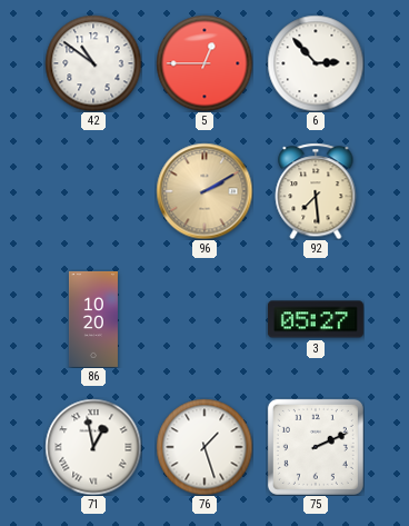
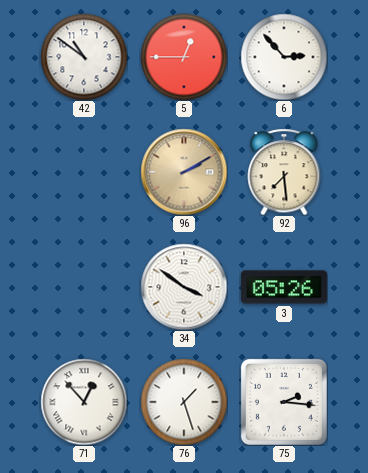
86: 10:20 -> none (93, 319)
34: none -> 3:51 (184, 287)
3: 05:27 -> 05:26 (284, 287)
71: 12:58 -> 12:53 (84, 402)
75: 2:11 -> 2:16 (284, 402)
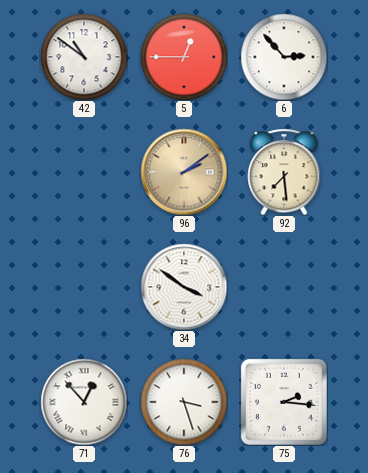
96: 2:10 -> 2:09 (184, 172)
3: 05:26 -> none (284, 287)
76: 1:27 -> 3:27 (184, 402)
